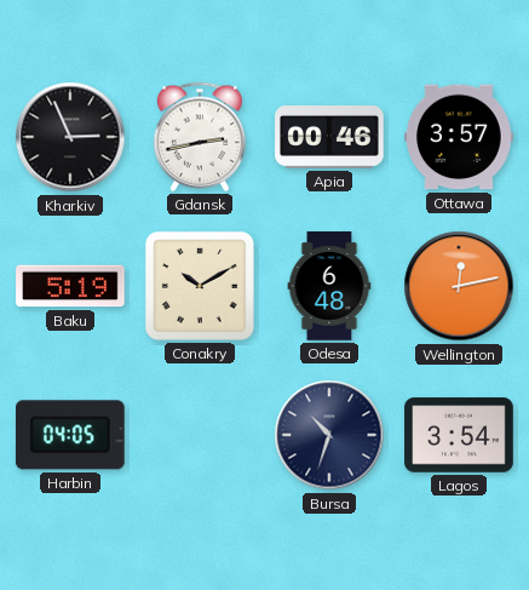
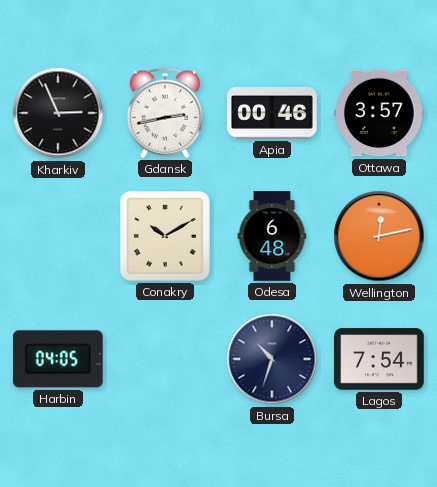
Baku: 5:19 -> none (70, 286)
Lagos: 3:54 -> 7:54 (379, 359)
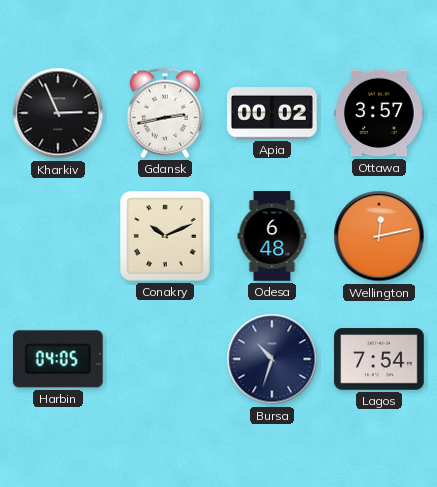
Apia: 00:46 -> 00:02 (272, 113)
Conakry: 10:10 -> 10:11 (165, 236)
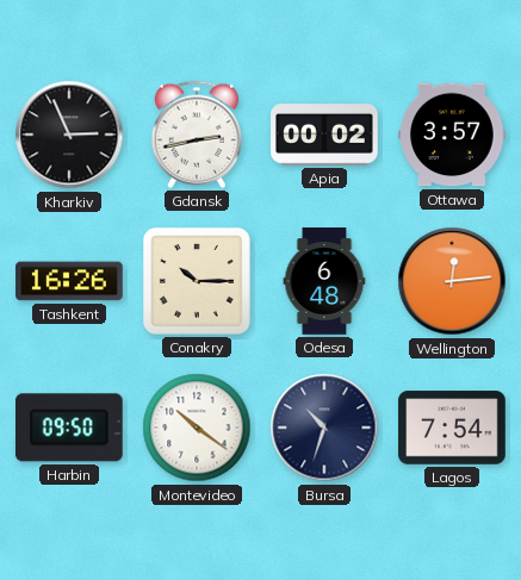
Tashkent: none -> 16:26 (69, 281)
Conakry: 10:11 -> 10:15 (197, 281)
Wellington: 12:13 -> 12:14 (452, 281)
Harbin: 04:05 -> 09:50 (69, 428)
Montevideo: none -> 10:21 (197, 428)
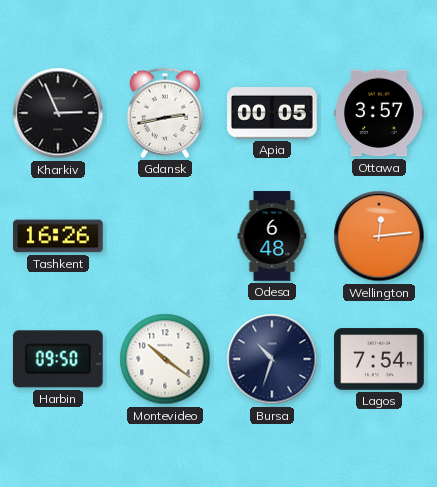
Apia: 00:02 -> 00:05 (272, 113)
Conakry: 10:15 -> none (197, 281)
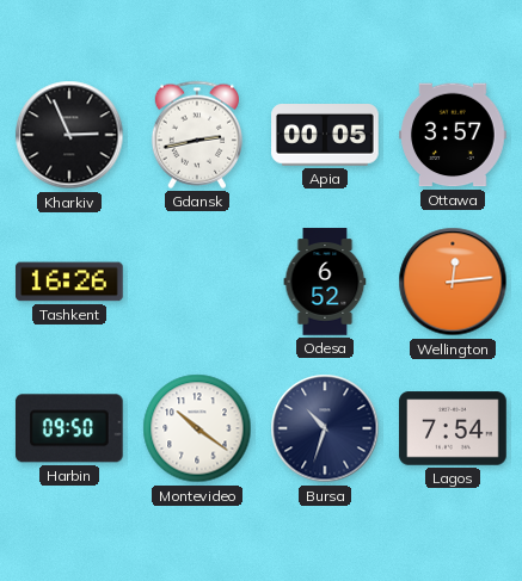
Odesa: 6:48 -> 6:52 (325, 282)
